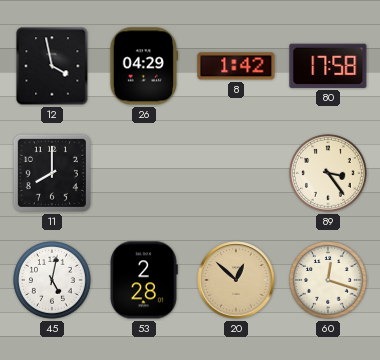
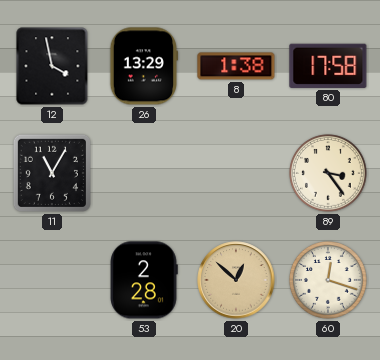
26: 04:29 -> 13:29 (143, 66)
8: 1:42 -> 1:38 (236, 66)
11: 8:00 -> 11:05 (52, 173)
45: 5:02 -> none (53, 281)
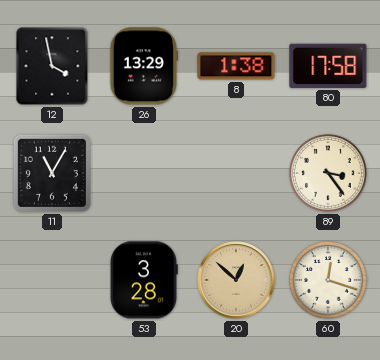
53: 2:28 -> 3:28 (144, 280)
